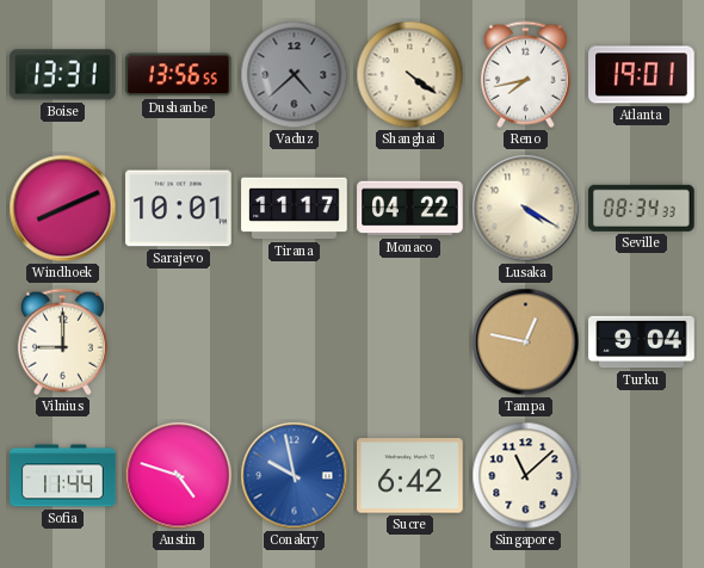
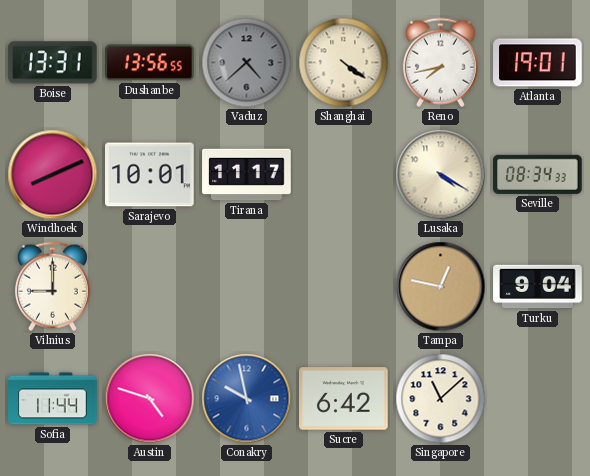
Monaco: 04:22 -> none (410, 209)
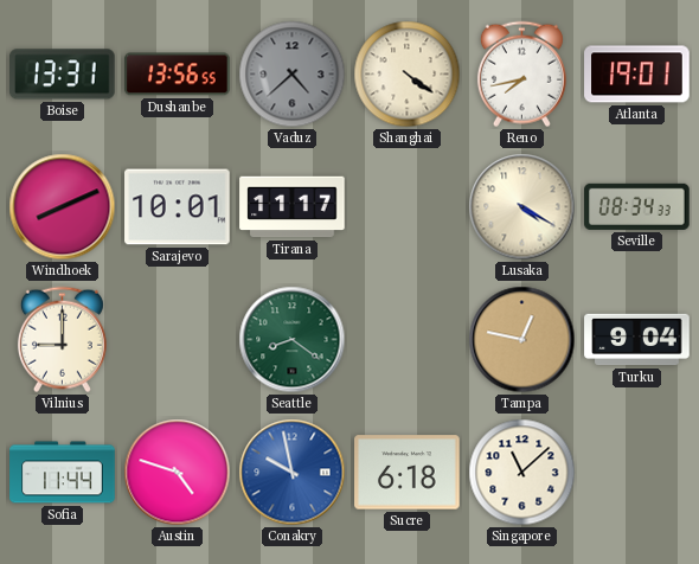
Seattle: none -> 8:21 (293, 340)
Sucre: 6:42 -> 6:18 (408, 473)
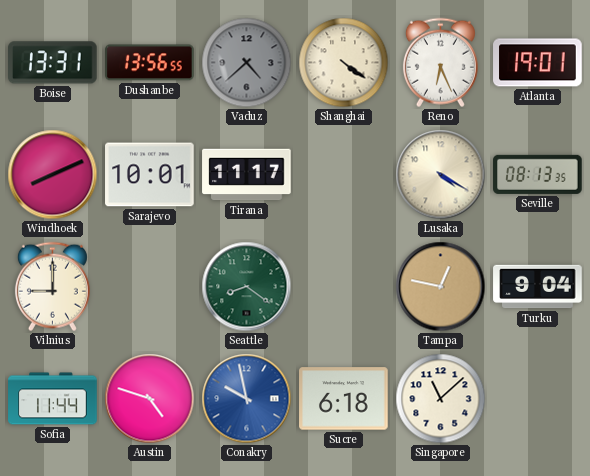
Reno: 7:43 -> 6:26 (440, 63)
Seville: 08:34 -> 08:13 (538, 174)
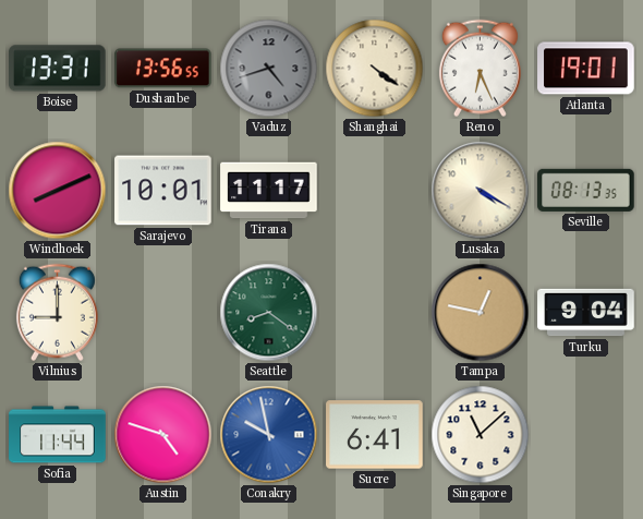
Vaduz: 4:38 -> 4:42 (269, 69)
Sucre: 6:18 -> 6:41 (375, 435)
